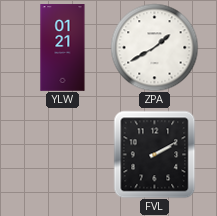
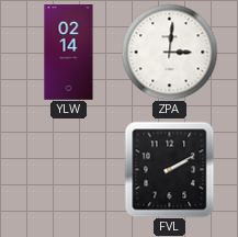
YLW: 01:21 -> 02:14 (69, 53)
ZPA: 1:40 -> 3:01 (169, 52)
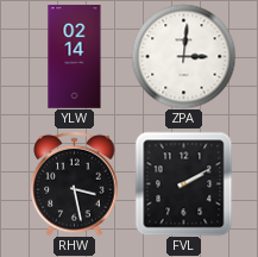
RHW: none -> 3:28 (75, 183)
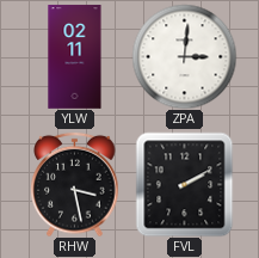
YLW: 02:14 -> 02:11 (75, 57)
